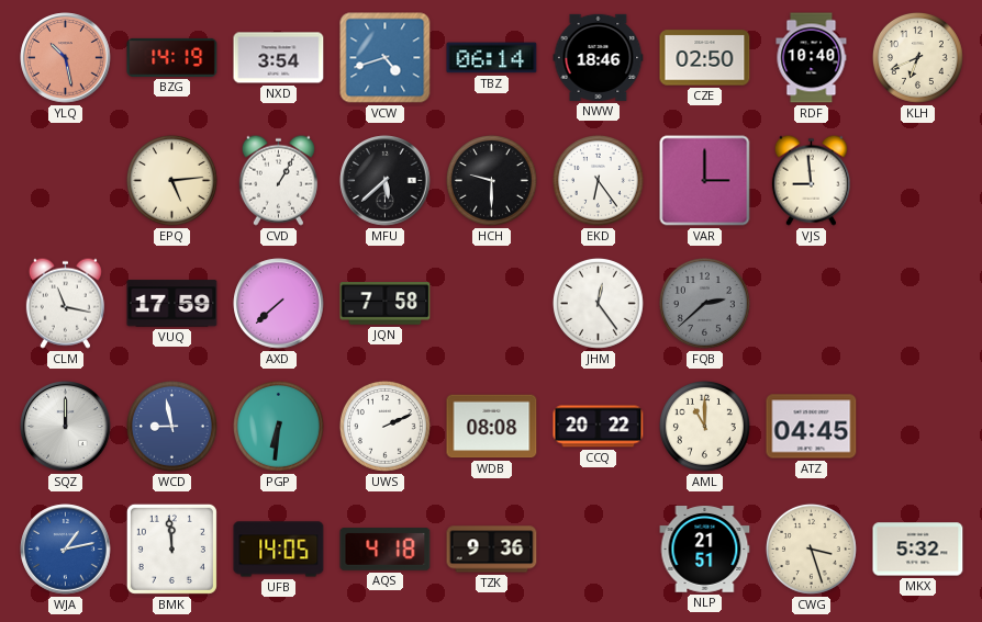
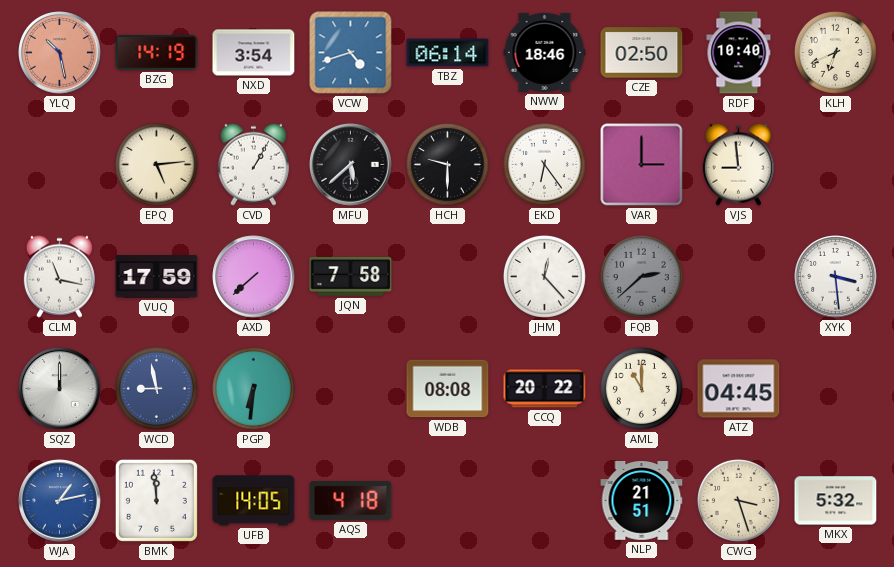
JHM: 12:24 -> 12:23 (544, 276)
XYK: none -> 3:29 (836, 277)
UWS: 2:11 -> none (384, 426)
TZK: 9:36 -> none (492, 550)
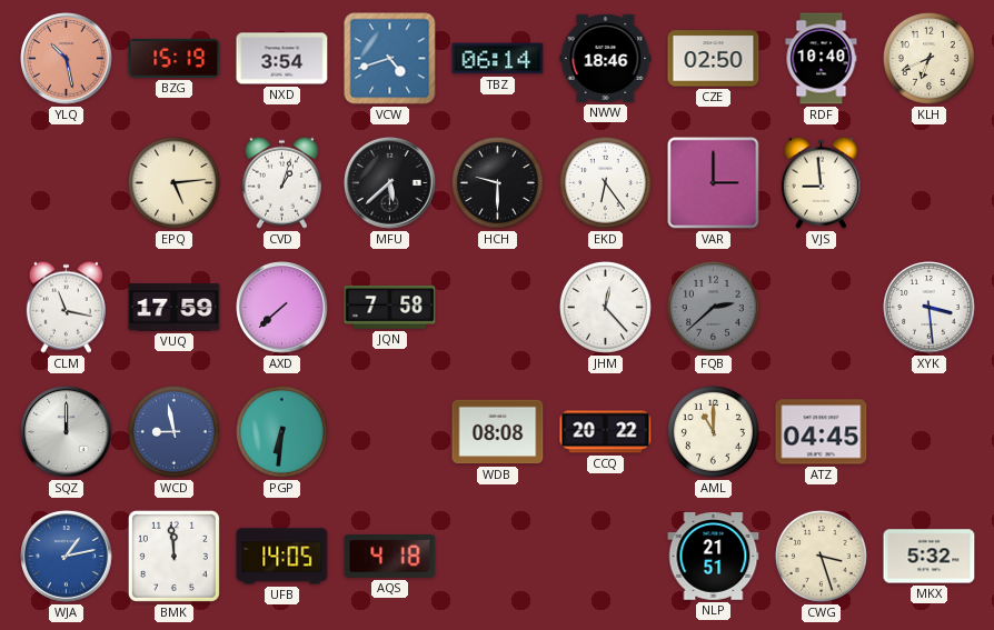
BZG: 14:19 -> 15:19 (175, 58)
CVD: 1:05 -> 1:03 (281, 182)
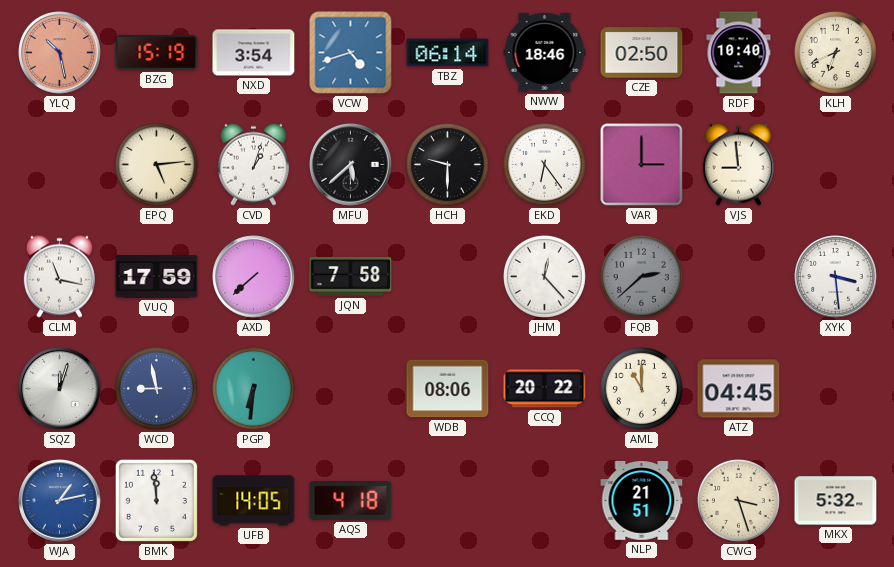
SQZ: 12:00 -> 12:03 (60, 389)
WDB: 08:08 -> 08:06 (448, 389)
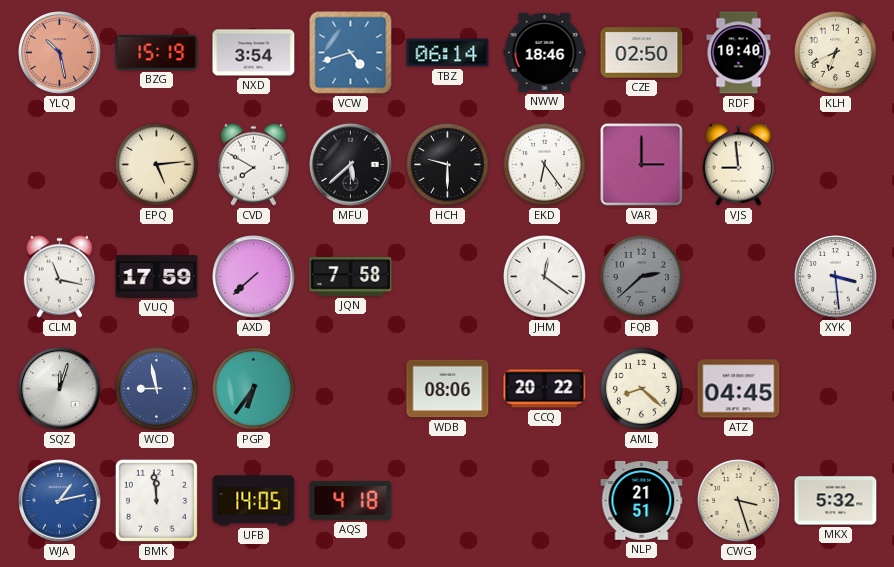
CVD: 1:03 -> 7:50 (253, 164)
JHM: 12:23 -> 12:21 (544, 276)
PGP: 6:31 -> 6:36 (253, 388)
AML: 11:00 -> 8:22 (641, 388)
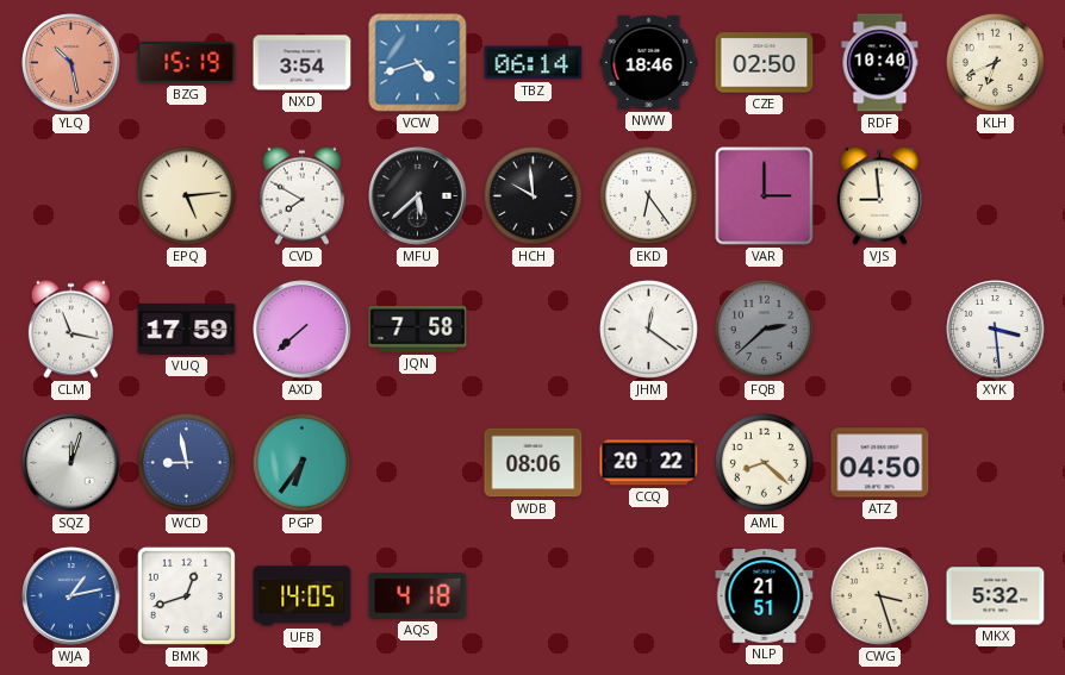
HCH: 9:30 -> 9:59 (532, 195)
ATZ: 04:45 -> 04:50 (880, 463)
BMK: 11:59 -> 12:42 (186, 595)
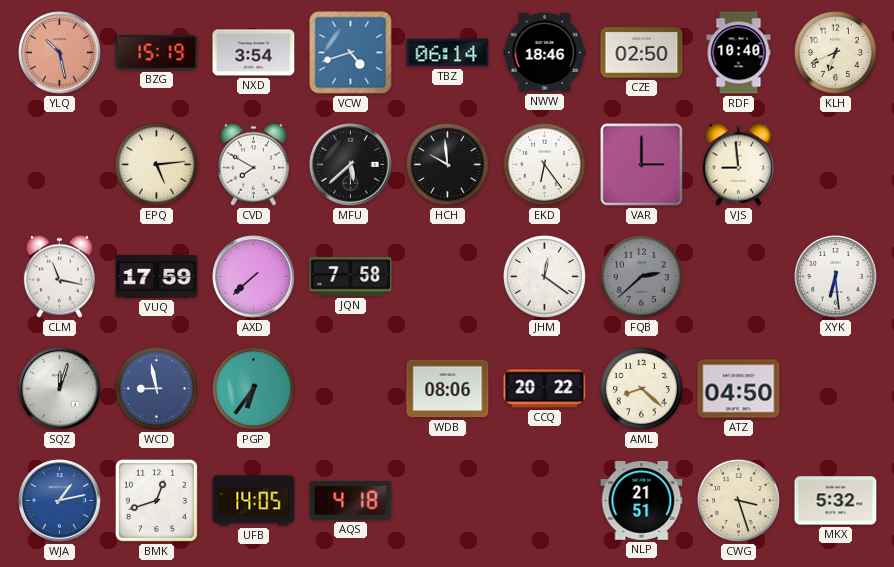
XYK: 3:29 -> 6:29 (836, 277)
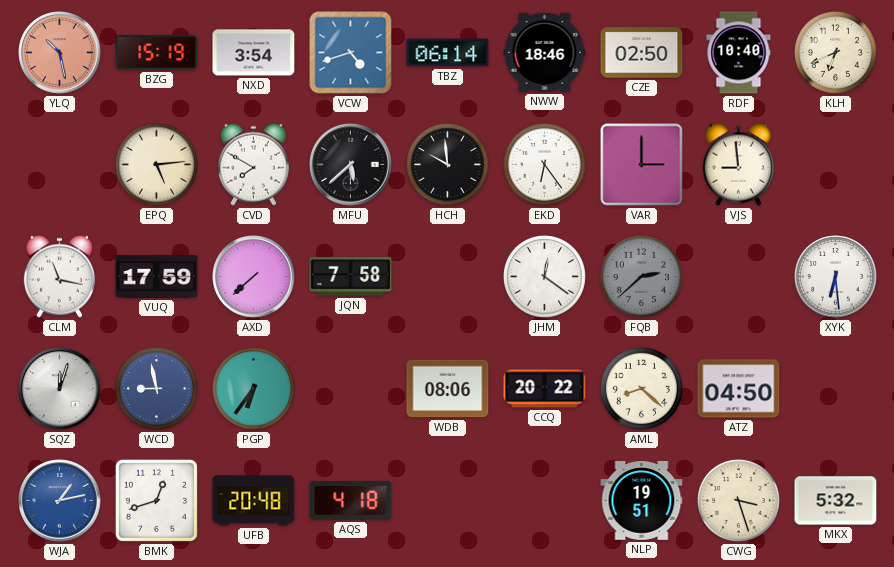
UFB: 14:05 -> 20:48 (254, 501)
NLP: 21:51 -> 19:51 (642, 501)
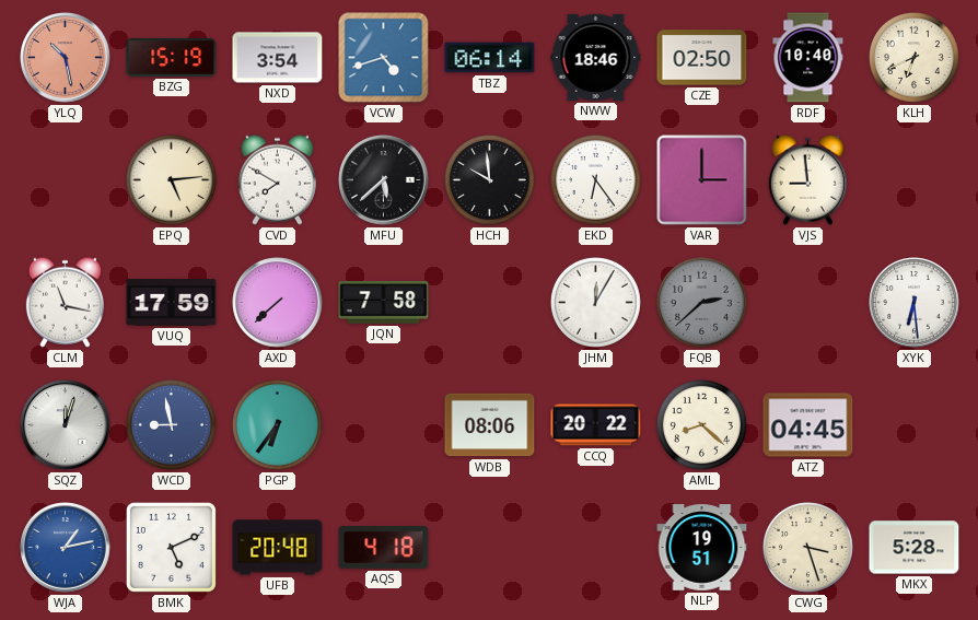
JHM: 12:21 -> 12:05 (595, 302)
ATZ: 04:50 -> 04:45 (808, 425)
BMK: 12:42 -> 5:11 (171, 547)
MKX: 5:32 -> 5:28 (915, 548)
